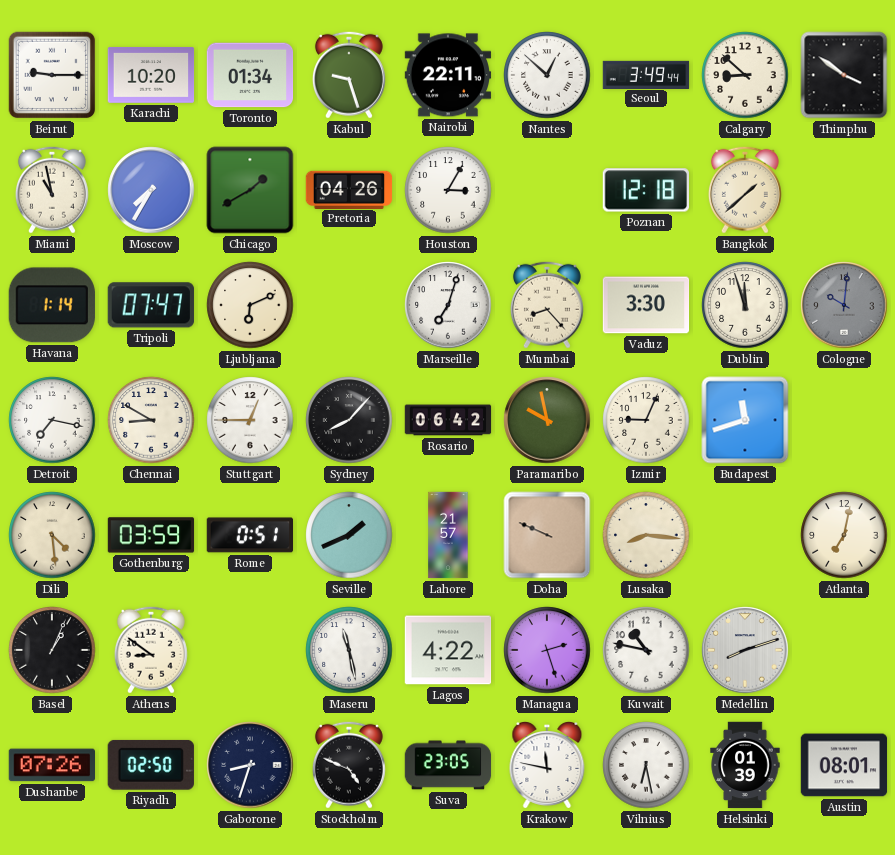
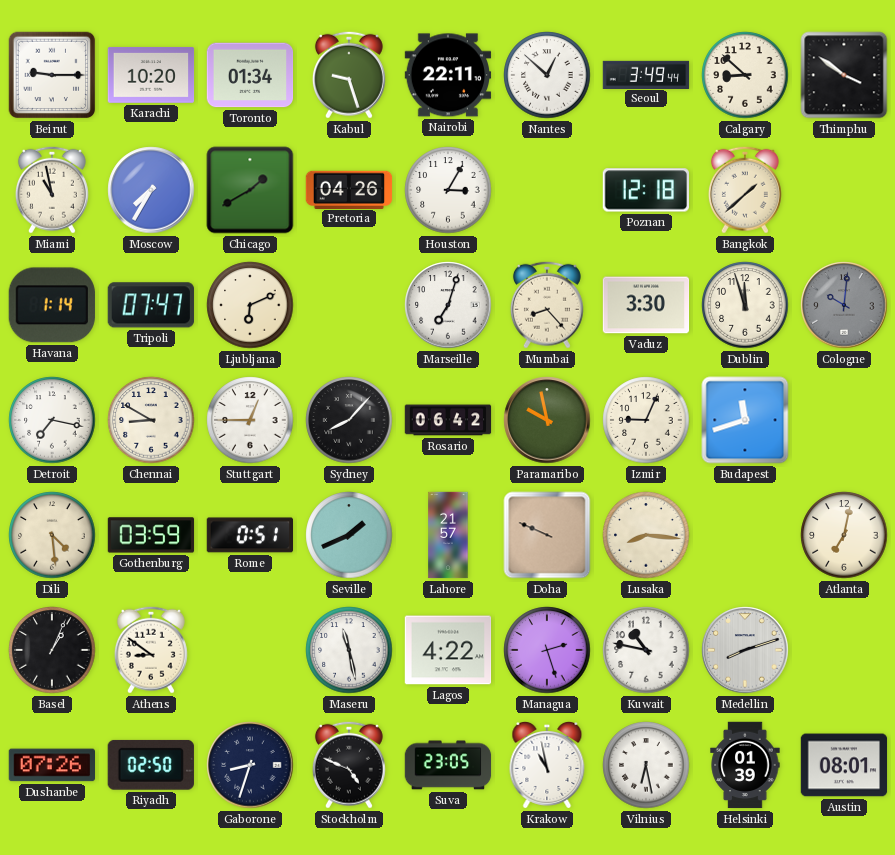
Krakow: 11:47 -> 10:58 (547, 766)
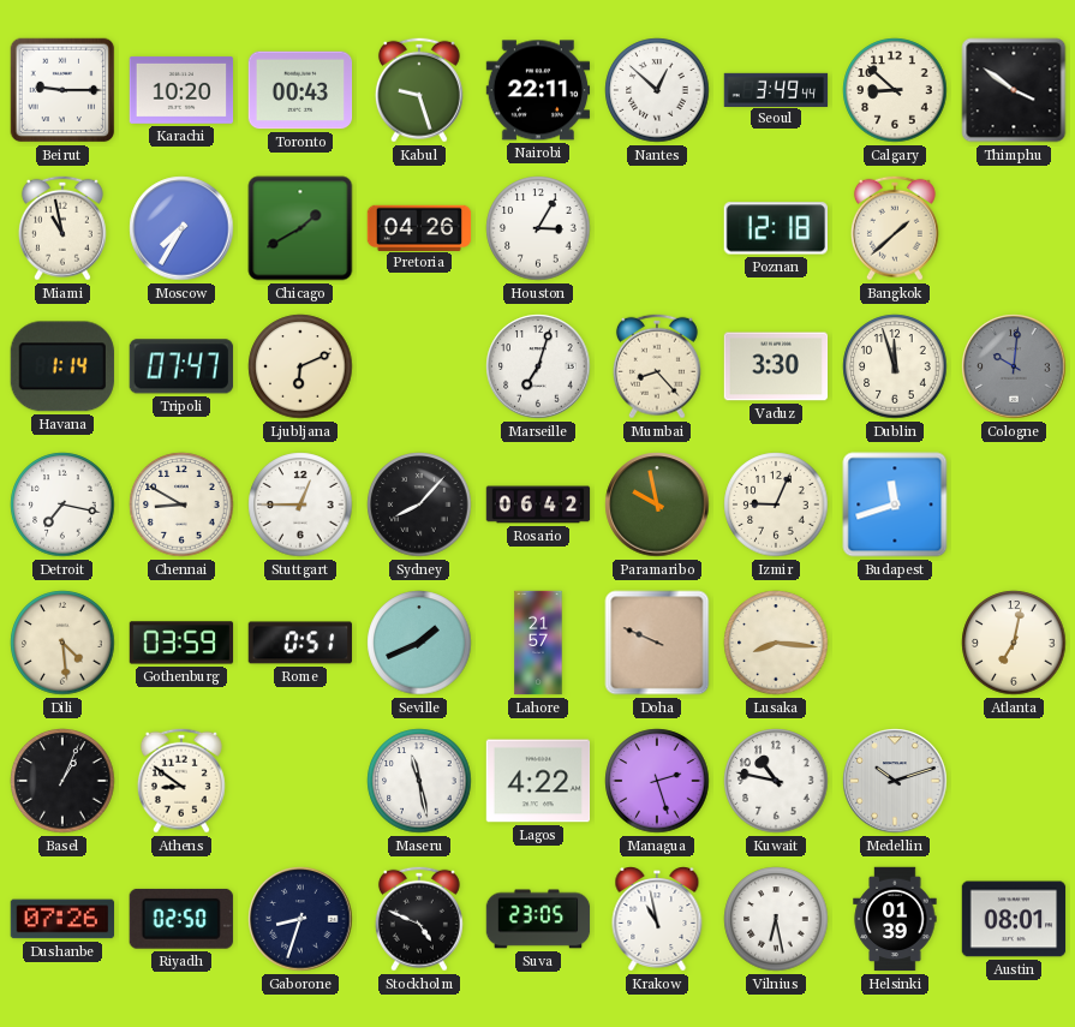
Toronto: 01:34 -> 00:43 (300, 90)
Medellin: 8:12 -> 10:12 (895, 781)
